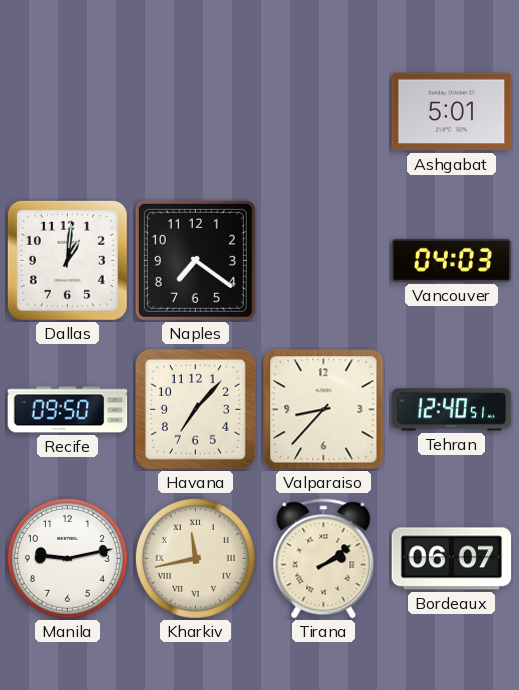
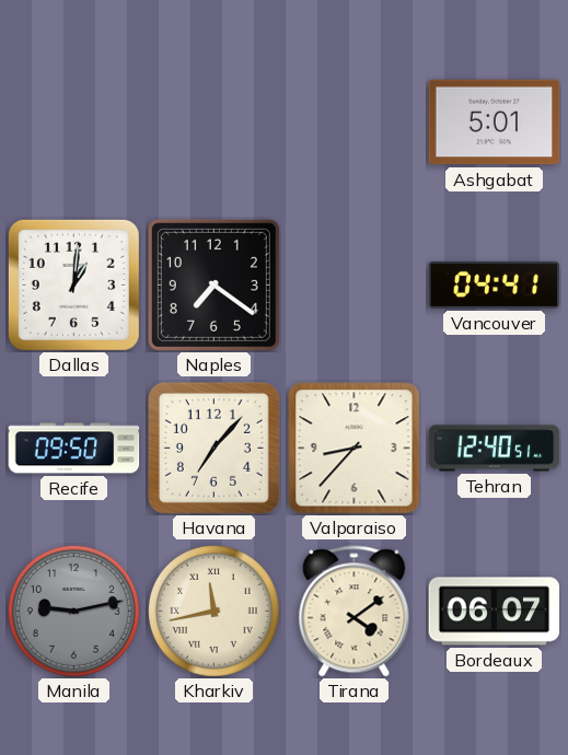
Vancouver: 04:03 -> 04:41 (495, 284)
Manila dial: white -> grey (73, 611)
Tirana: 2:09 -> 4:09 (355, 612)
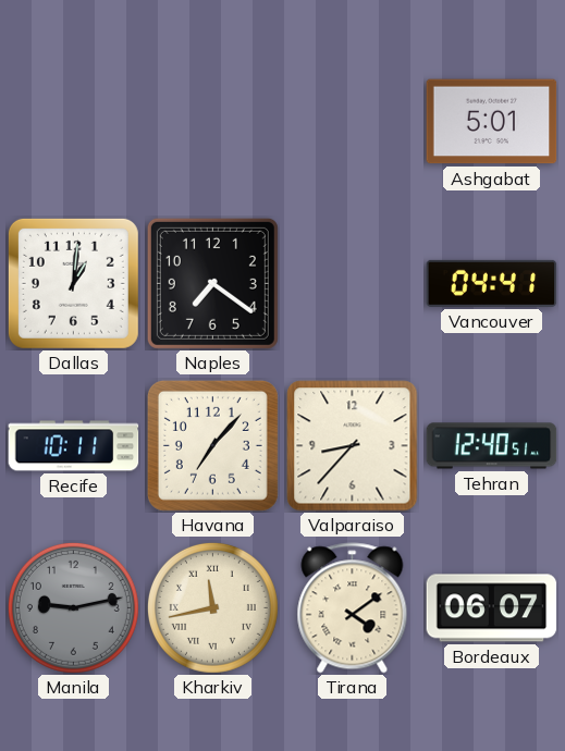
Recife: 09:50 -> 10:11 (74, 446)
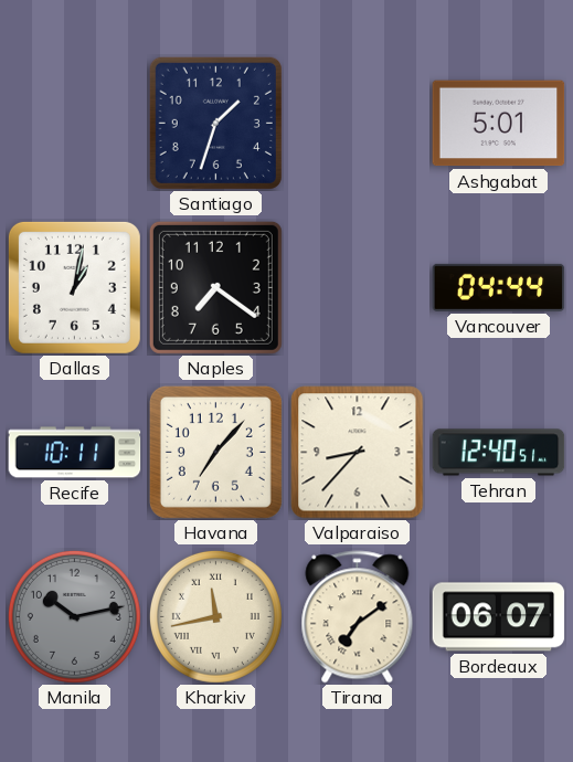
Santiago: none -> 1:33 (215, 123)
Dallas: 1:01 -> 1:02 (74, 287)
Vancouver: 04:41 -> 04:44 (499, 287)
Manila: 9:13 -> 10:13 (74, 616)
Tirana: 4:09 -> 7:09 (358, 617)
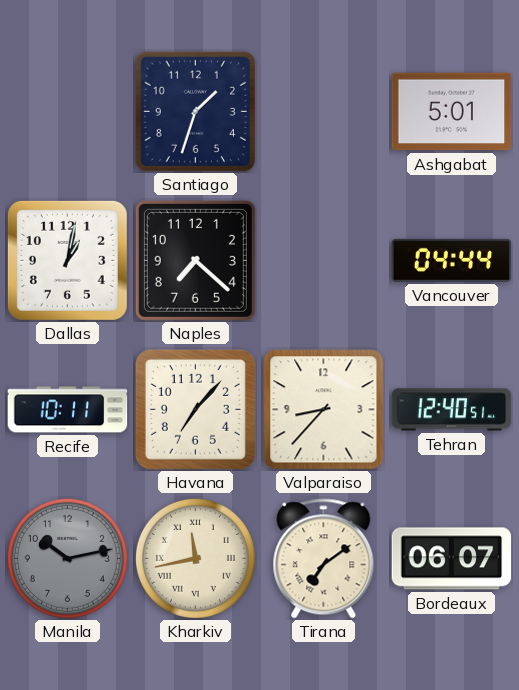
Naples: 7:21 -> 7:22 (195, 260)
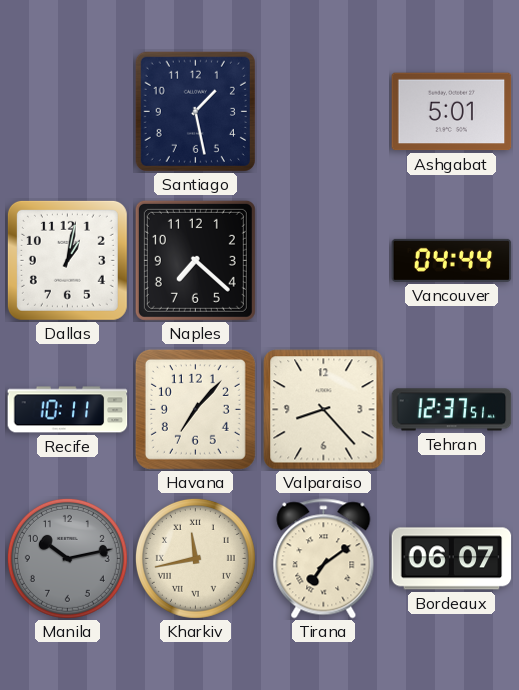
Santiago: 1:33 -> 1:28 (195, 111)
Valparaiso: 8:37 -> 8:23 (324, 410)
Tehran: 12:40 -> 12:37 (452, 410)
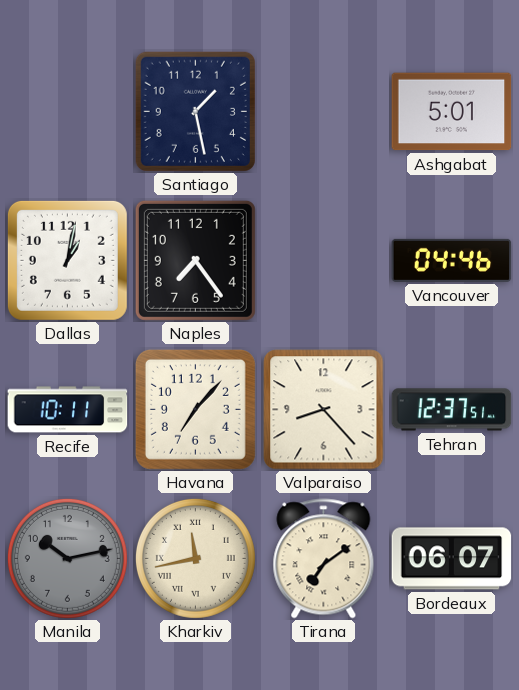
Naples: 7:22 -> 7:24 (195, 260)
Vancouver: 04:44 -> 04:46 (452, 260)
